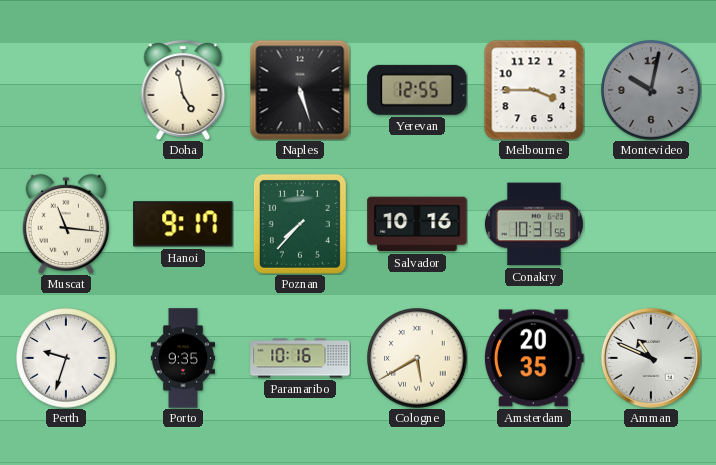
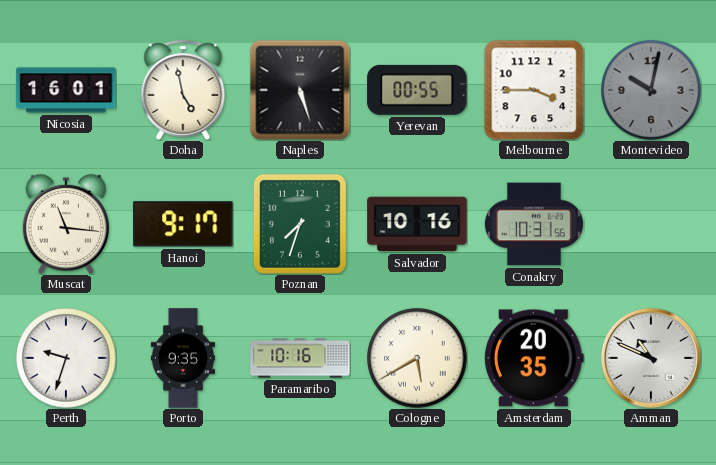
Nicosia: none -> 16:01 (66, 90)
Yerevan: 12:55 -> 00:55 (417, 90)
Poznan: 7:37 -> 7:33 (300, 224)
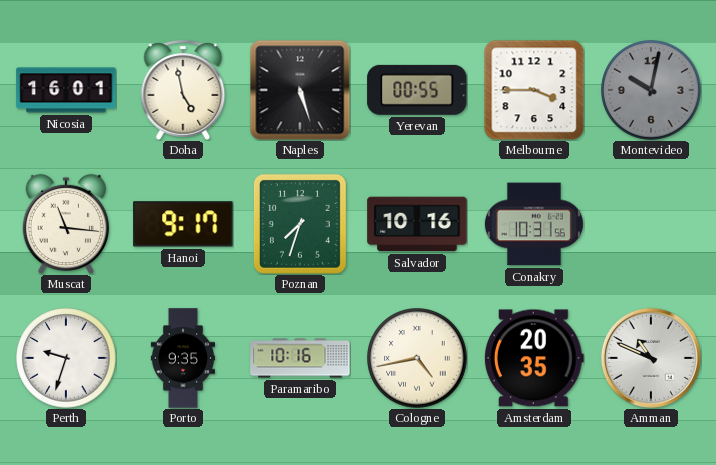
Cologne: 5:40 -> 4:43 (417, 358)
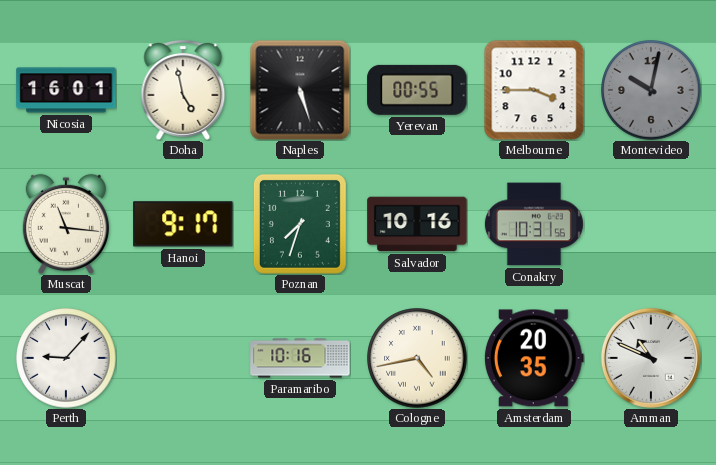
Perth: 9:33 -> 9:07 (66, 358)
Porto: 9:35 -> none (183, 358)
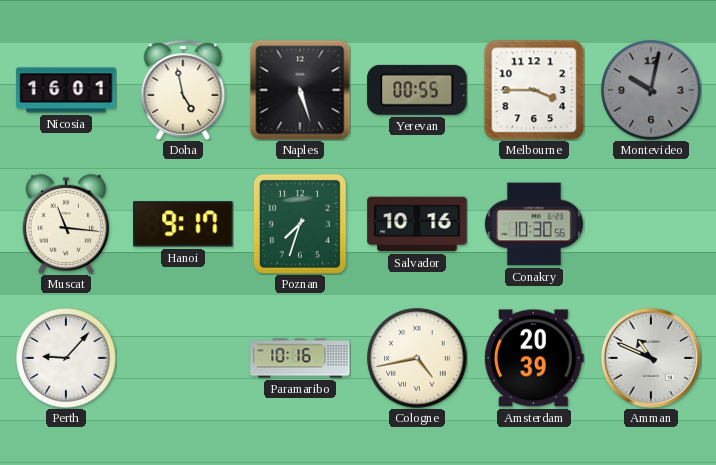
Conakry: 10:31 -> 10:30 (534, 224)
Amsterdam: 20:35 -> 20:39 (534, 358)
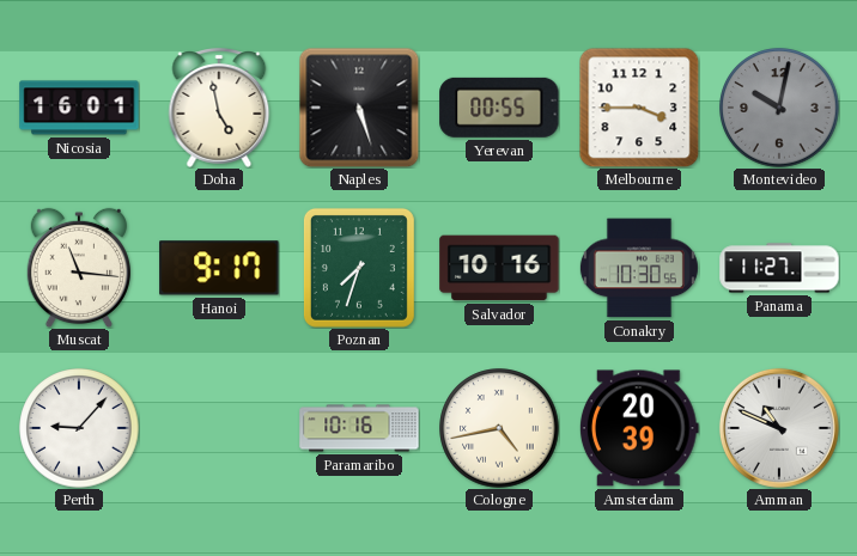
Panama: none -> 11:27 (779, 268)
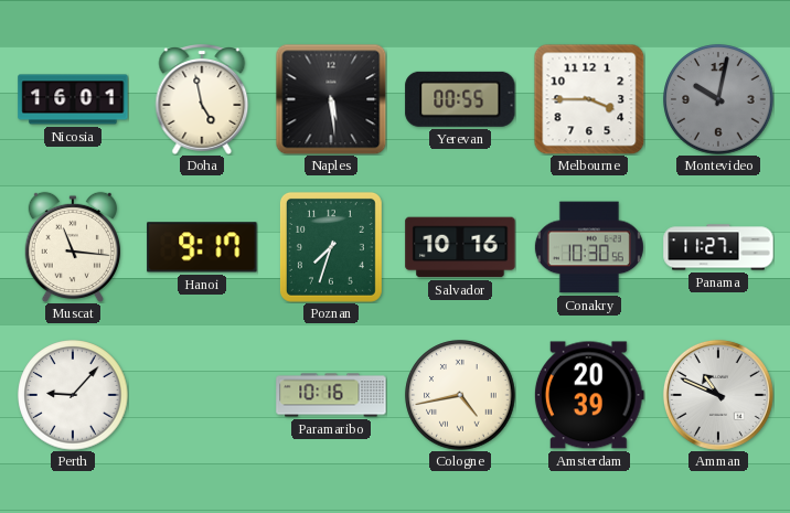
Naples: 5:27 -> 5:29 (331, 99)
